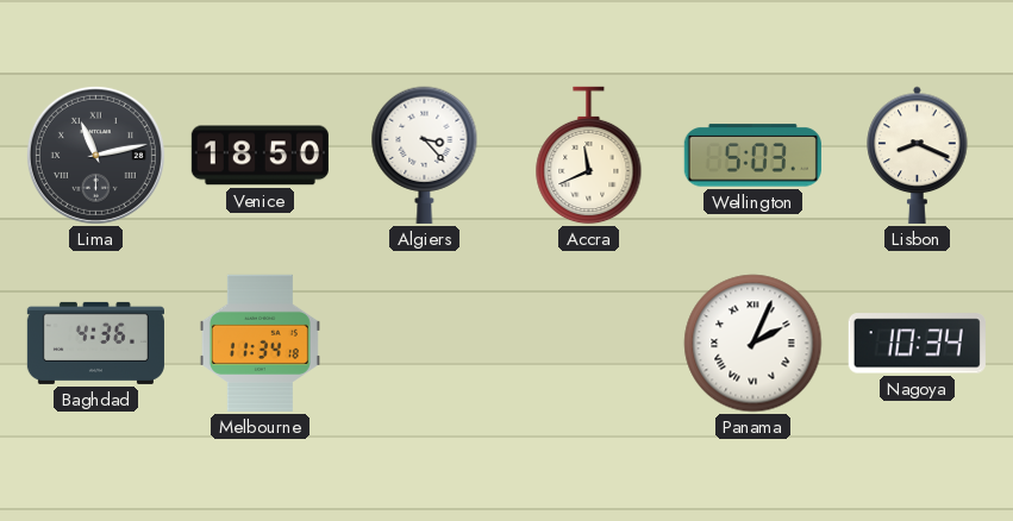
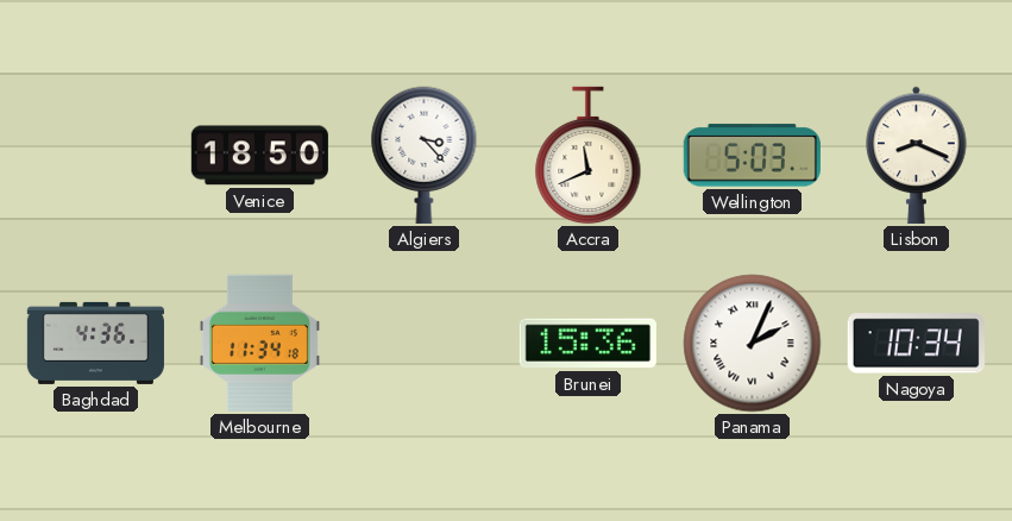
Lima: 11:13 -> none (95, 155)
Brunei: none -> 15:36 (587, 344)
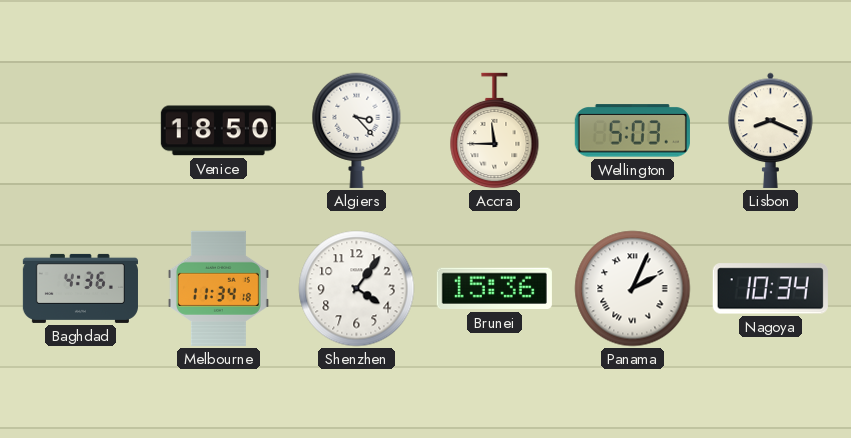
Accra: 11:41 -> 11:45 (495, 131)
Shenzhen: none -> 4:06 (357, 289)
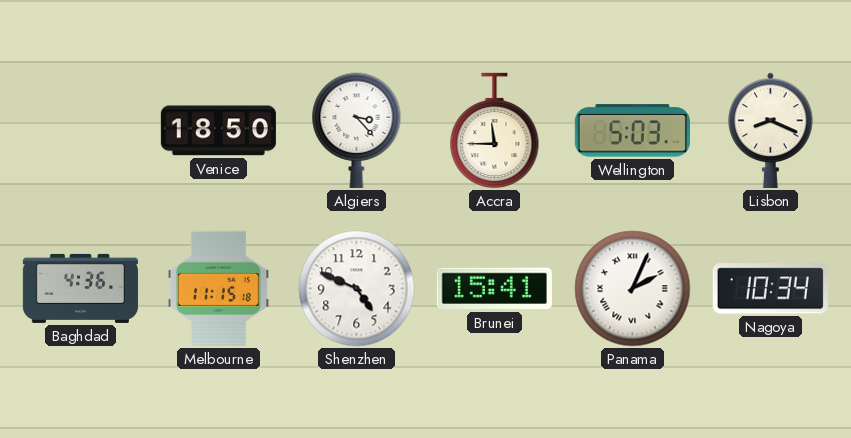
Melbourne: 11:34 -> 11:15 (218, 288)
Shenzhen: 4:06 -> 4:49 (357, 289)
Brunei: 15:36 -> 15:41 (494, 289)
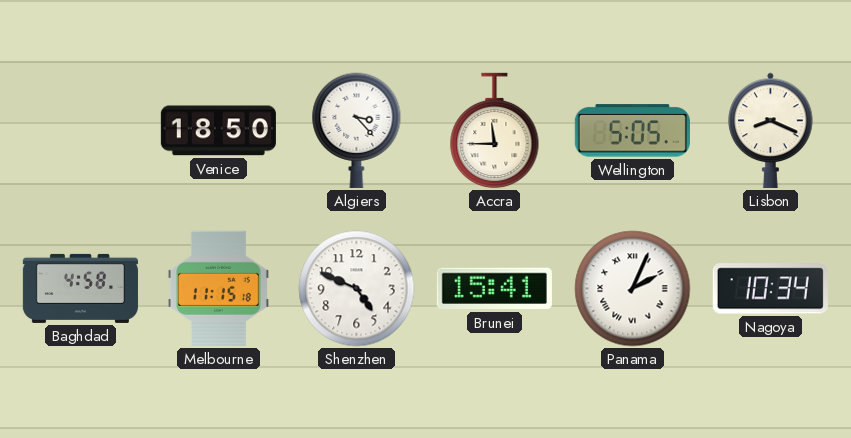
Wellington: 5:03 -> 5:05 (632, 131)
Baghdad: 4:36 -> 4:58 (80, 288)
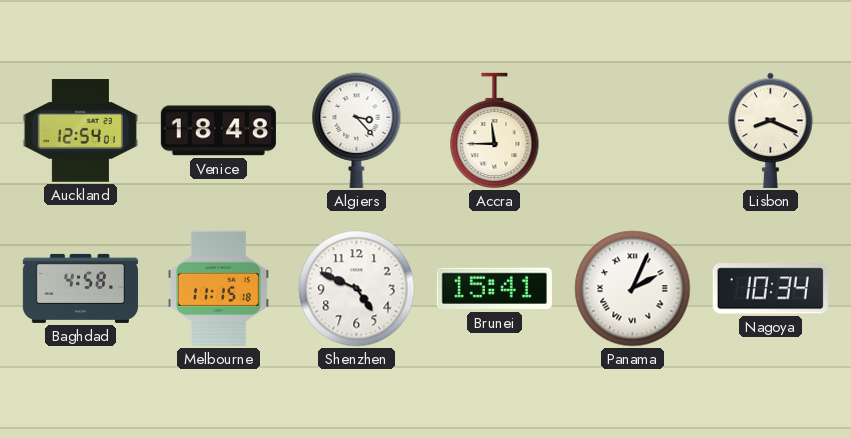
Auckland: none -> 12:54 (80, 131)
Venice: 18:50 -> 18:48 (218, 131)
Wellington: 5:05 -> none (632, 131)
